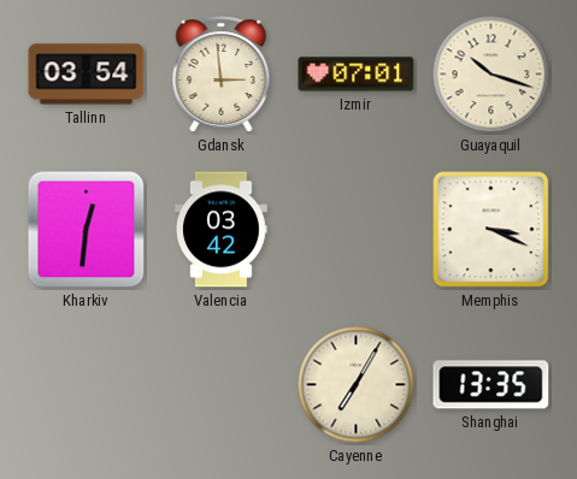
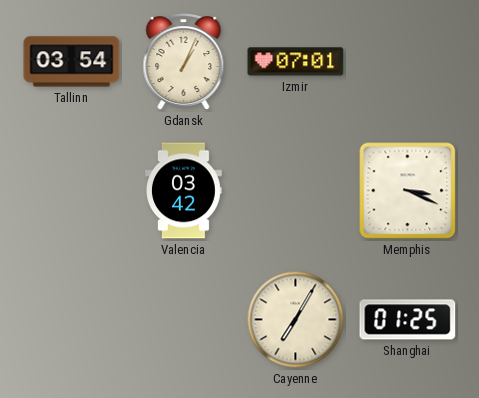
Gdansk: 2:59 -> 1:04 (184, 62)
Guayaquil: 10:18 -> none (491, 75)
Kharkiv: 12:31 -> none (87, 230)
Shanghai: 13:35 -> 01:25 (408, 320)
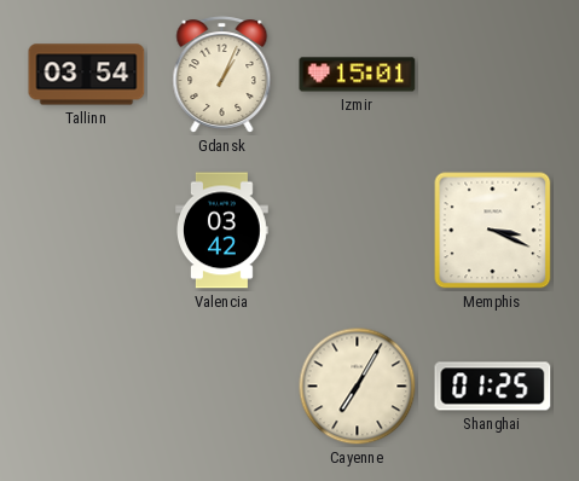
Izmir: 07:01 -> 15:01 (358, 75)
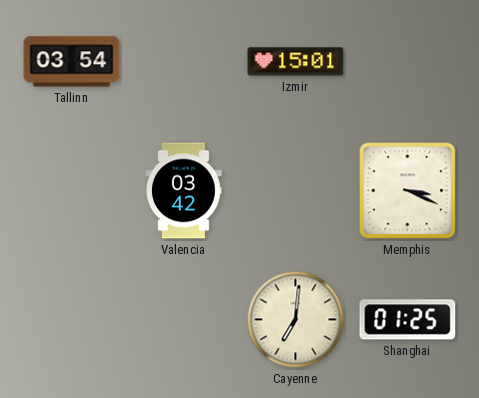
Gdansk: 1:04 -> none (222, 75)
Cayenne: 7:05 -> 7:01 (296, 320)
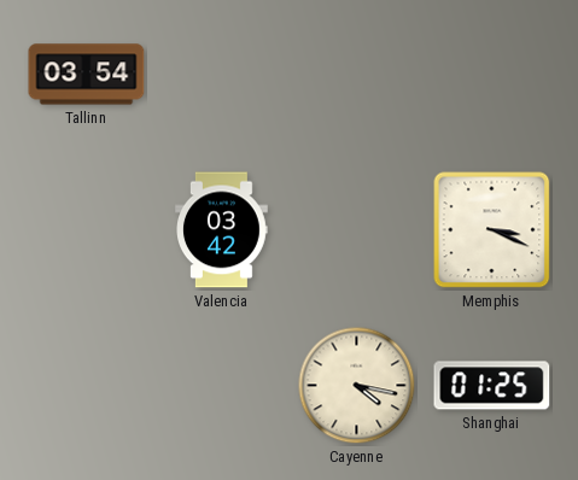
Izmir: 15:01 -> none (296, 62)
Cayenne: 7:01 -> 4:17 (357, 386)
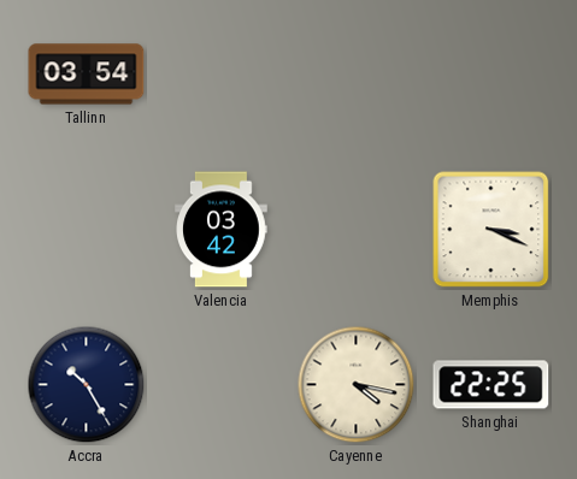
Accra: none -> 10:25 (87, 385)
Shanghai: 01:25 -> 22:25 (491, 385)
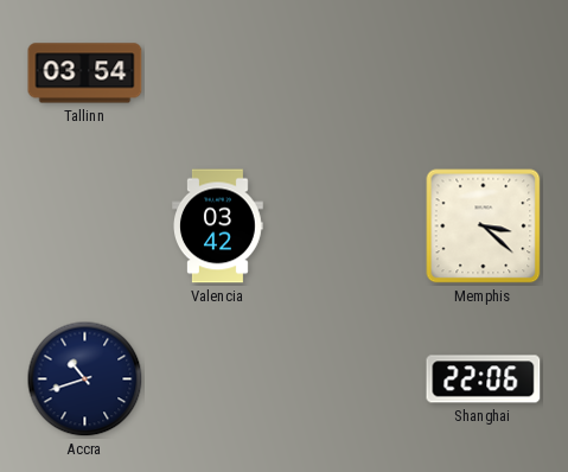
Memphis: 3:19 -> 3:22 (484, 227)
Accra: 10:25 -> 10:42 (85, 379)
Cayenne: 4:17 -> none (357, 385)
Shanghai: 22:25 -> 22:06 (484, 379)
